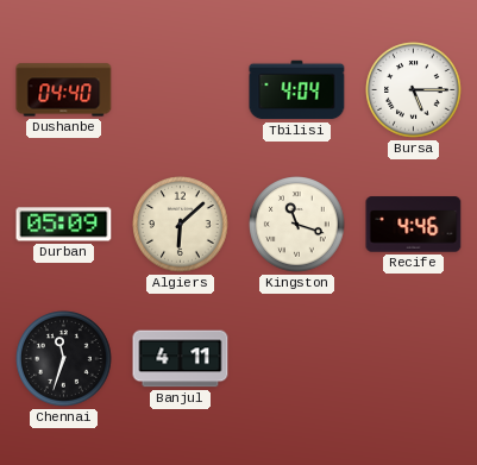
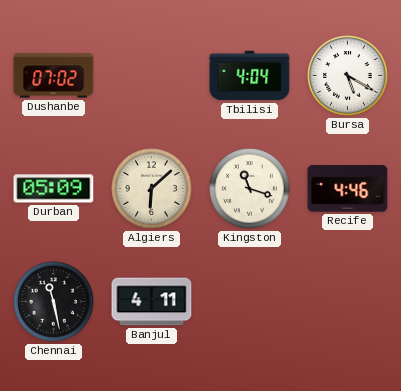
Dushanbe: 04:40 -> 07:02 (54, 76)
Bursa: 5:15 -> 5:20 (348, 76)
Chennai: 11:33 -> 11:28 (54, 302)
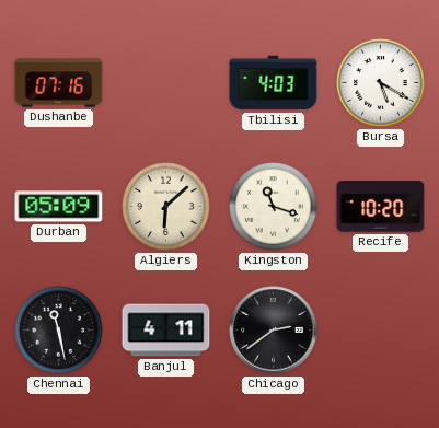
Dushanbe: 07:02 -> 07:16 (59, 83)
Tbilisi: 4:04 -> 4:03 (274, 83)
Recife: 4:46 -> 10:20 (381, 207)
Chicago: none -> 2:39 (274, 331)
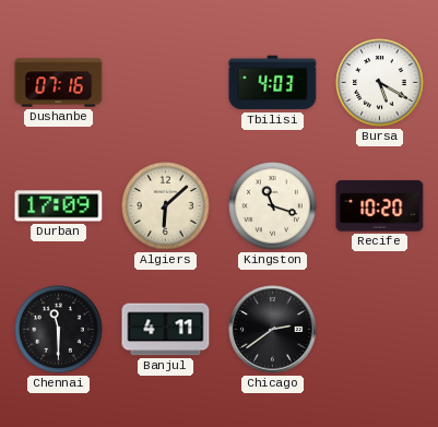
Durban: 05:09 -> 17:09 (59, 206)
Chennai: 11:28 -> 11:30 (59, 330)
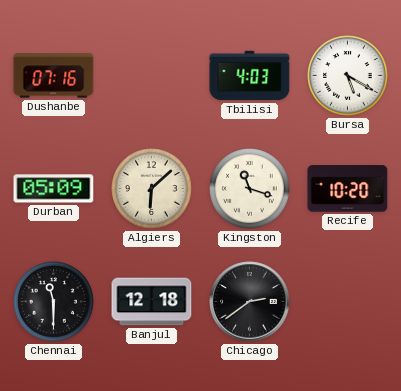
Durban: 17:09 -> 05:09 (54, 189)
Banjul: 4:11 -> 12:18 (152, 302)
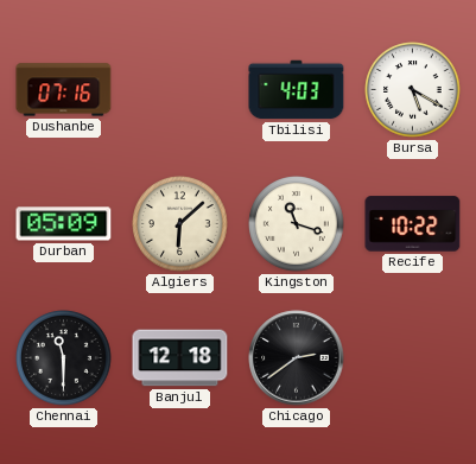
Recife: 10:20 -> 10:22 (413, 224)
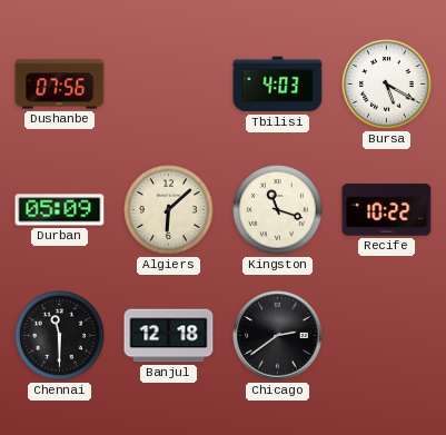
Dushanbe: 07:16 -> 07:56 (60, 85)
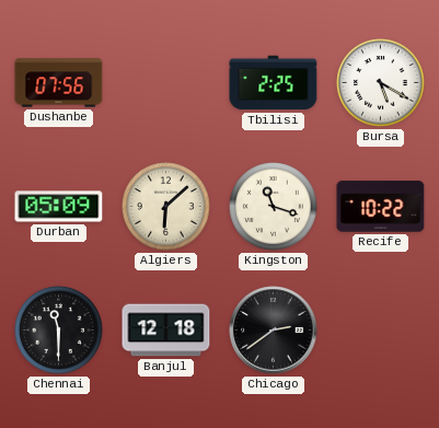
Tbilisi: 4:03 -> 2:25 (274, 83)
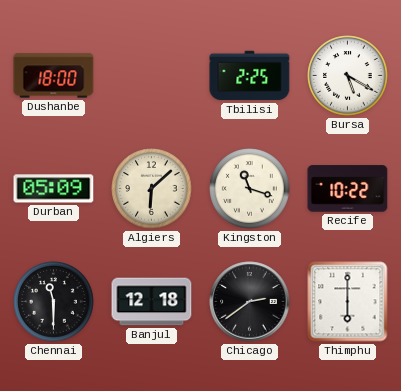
Dushanbe: 07:56 -> 18:00 (54, 76)
Thimphu: none -> 6:00 (348, 302)
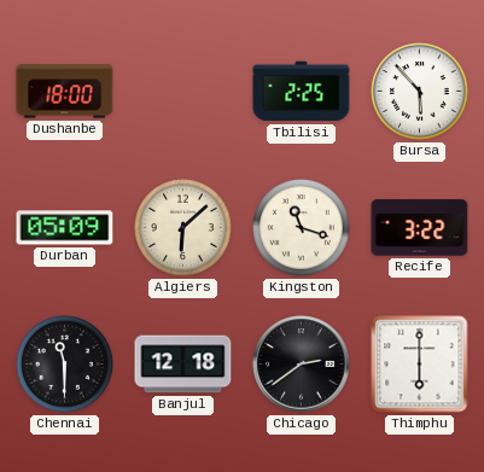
Bursa: 5:20 -> 5:53 (420, 92)
Recife: 10:22 -> 3:22 (420, 228)
